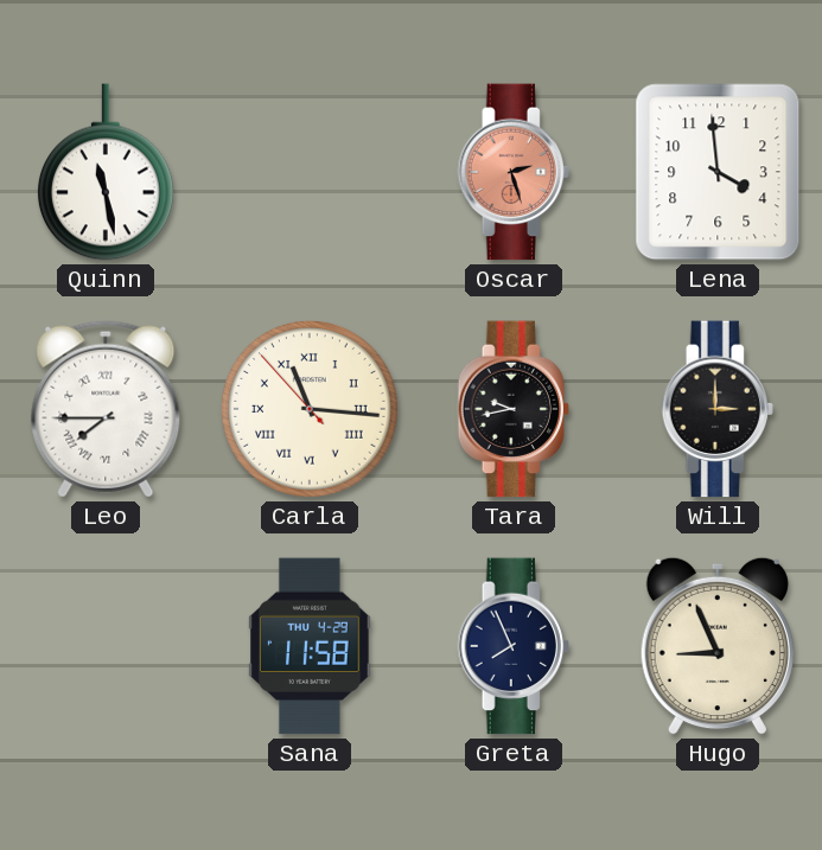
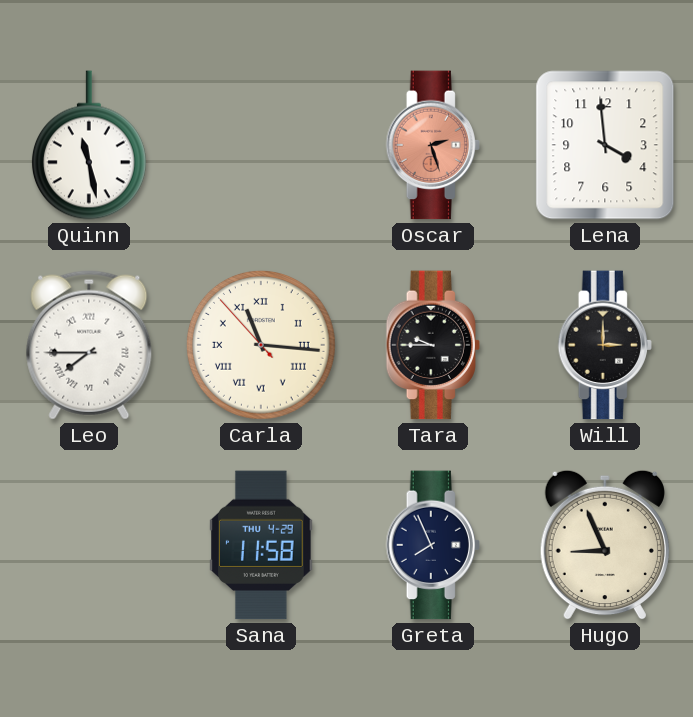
Tara: 9:43 -> 9:45 (432, 345)
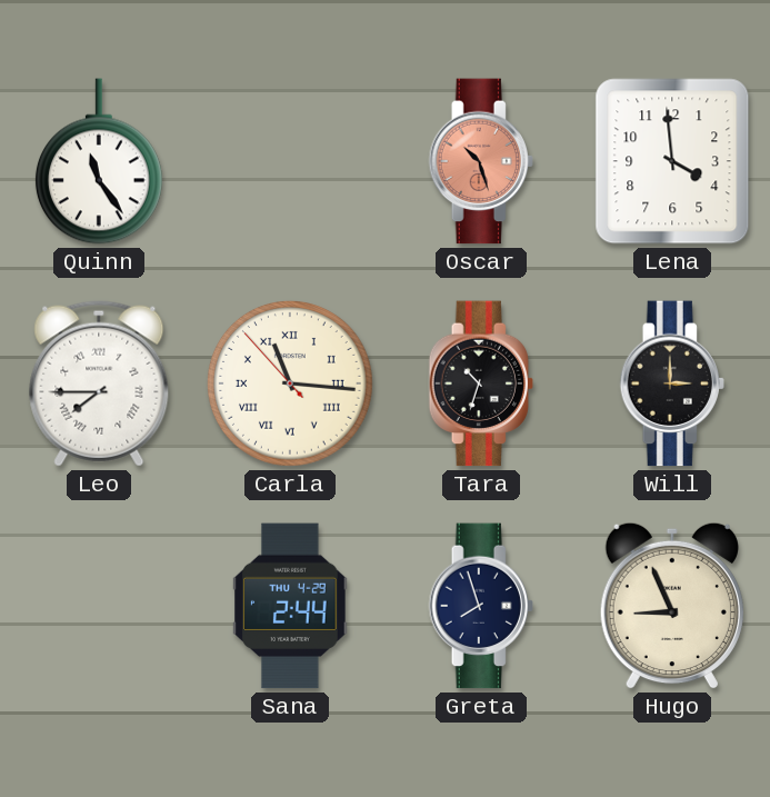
Quinn: 11:28 -> 11:24 (99, 161)
Oscar: 2:27 -> 10:27 (480, 161)
Tara: 9:45 -> 10:33 (480, 383)
Sana: 11:58 -> 2:44 (290, 606)
Greta: 7:56 -> 7:57 (480, 606)
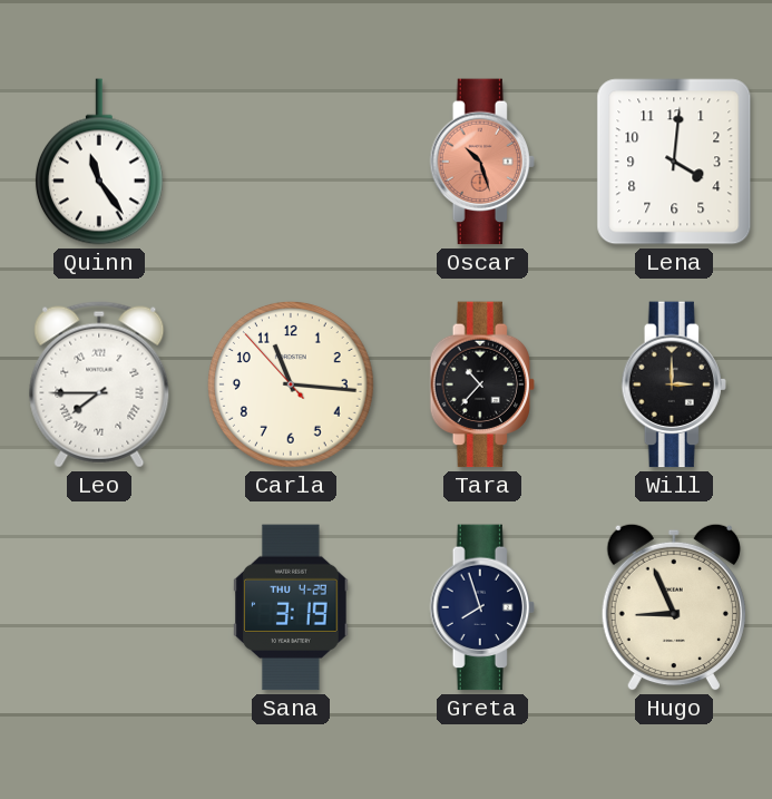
Lena: 3:59 -> 4:01 (674, 162)
Carla numerals: Roman -> Arabic (291, 384)
Tara: 10:33 -> 10:37 (481, 384)
Sana: 2:44 -> 3:19 (291, 607)
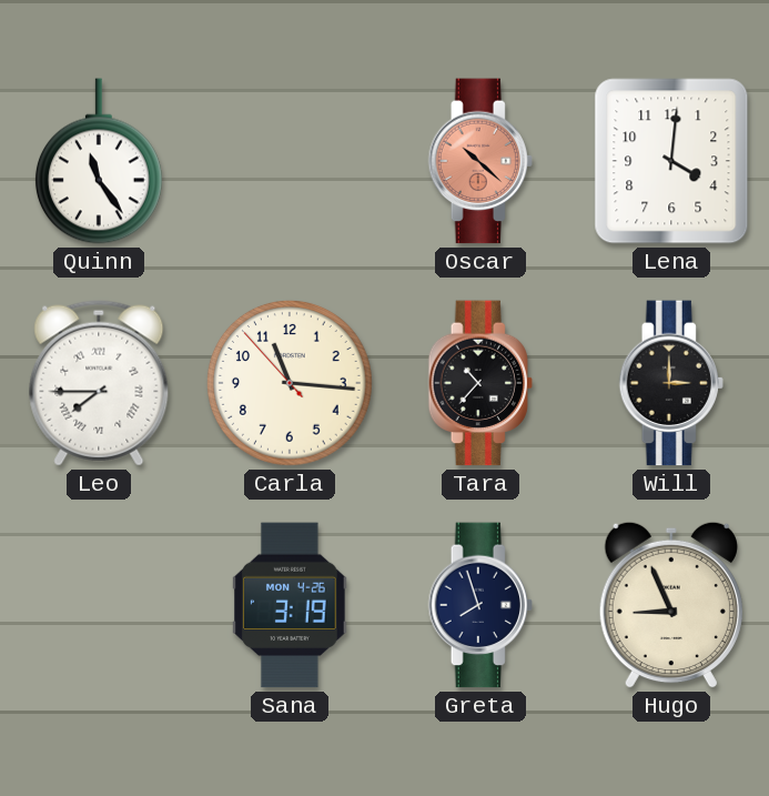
Oscar: 10:27 -> 10:22 (479, 161)
Sana date: THU 4-29 -> MON 4-26 (290, 605)
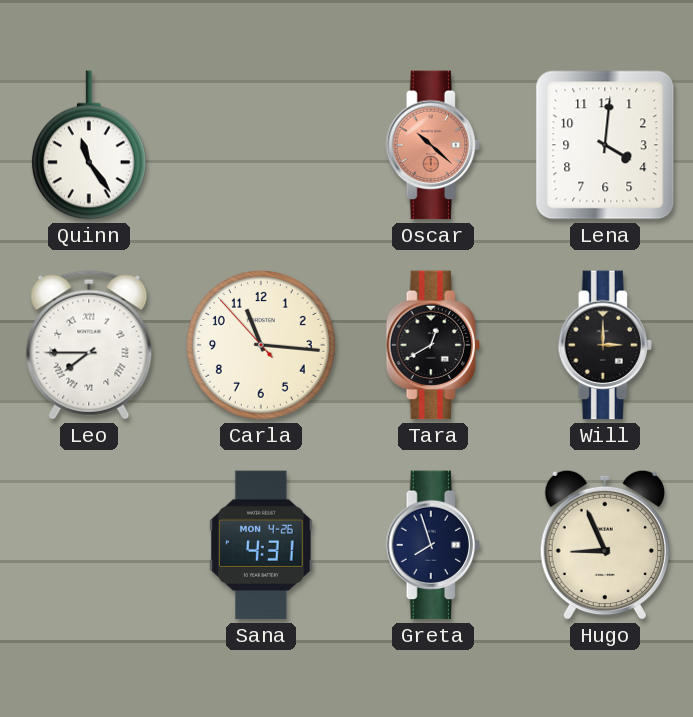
Tara: 10:37 -> 12:40 (432, 345)
Sana: 3:19 -> 4:31 (261, 545)
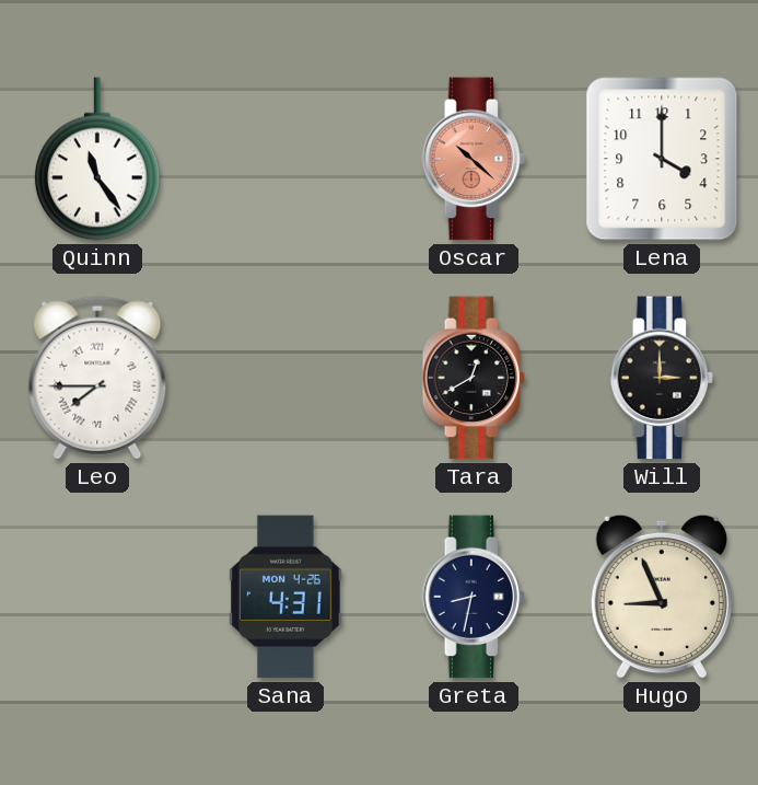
Lena: 4:01 -> 4:00 (662, 159)
Carla: 11:15 -> none (261, 345)
Greta: 7:57 -> 8:32 (473, 597)
